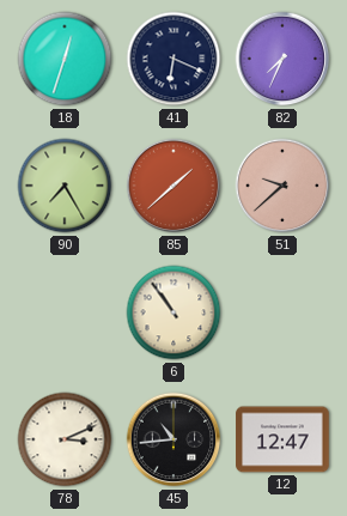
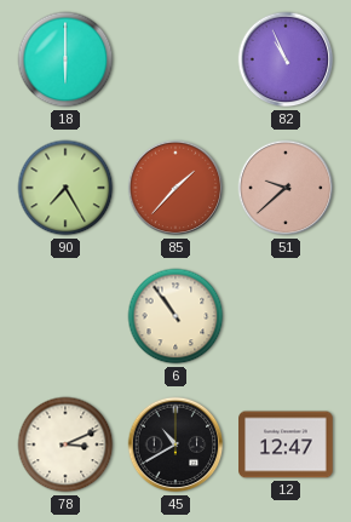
18: 12:33 -> 6:00 (65, 59)
41: 6:19 -> none (173, 59)
82: 7:34 -> 10:56 (286, 59)
85: 1:38 -> 1:37 (175, 188)
45: 10:44 -> 10:40 (175, 444)
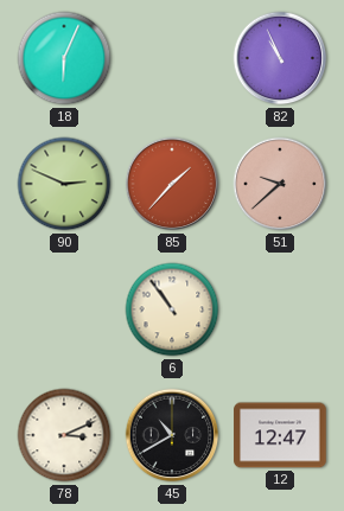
18: 6:00 -> 6:04 (64, 58)
90: 7:25 -> 2:49 (64, 184)
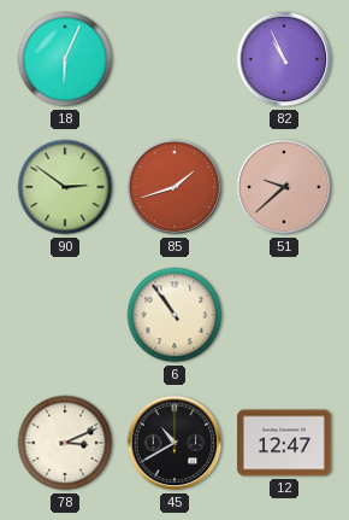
90: 2:49 -> 2:51 (65, 187)
85: 1:37 -> 1:42 (174, 187)
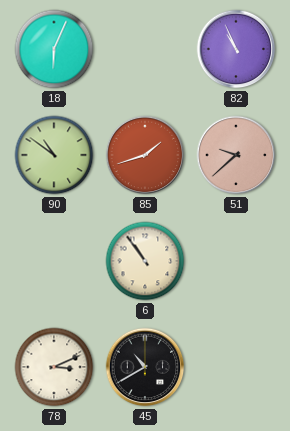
90: 2:51 -> 10:51 (54, 155)
12: 12:47 -> none (284, 443)
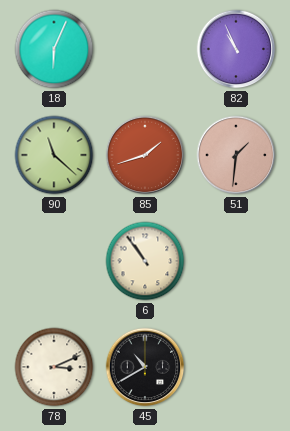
90: 10:51 -> 11:22 (54, 155)
51: 9:38 -> 1:31 (236, 155)
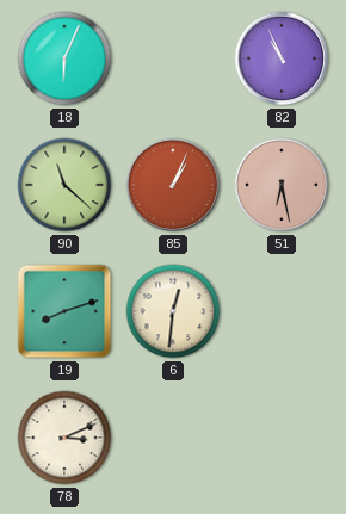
85: 1:42 -> 1:04 (173, 185)
51: 1:31 -> 6:28 (282, 185)
19: none -> 8:12 (64, 311)
6: 10:54 -> 12:31 (173, 311)
45: 10:40 -> none (145, 367)
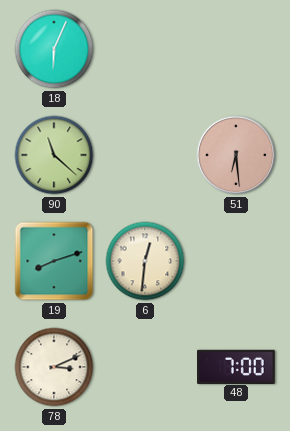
82: 10:56 -> none (282, 58)
85: 1:04 -> none (173, 185)
51: 6:28 -> 6:29 (236, 155)
48: none -> 7:00 (236, 366)
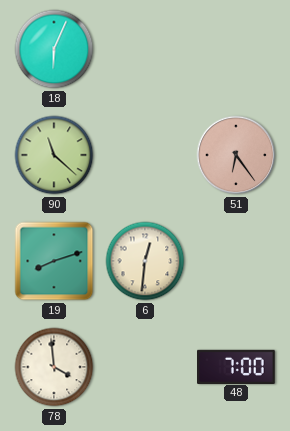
51: 6:29 -> 6:24 (236, 155)
78: 3:11 -> 3:59 (54, 367)
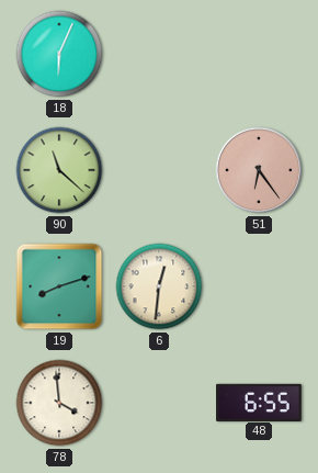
48: 7:00 -> 6:55 (259, 402)
